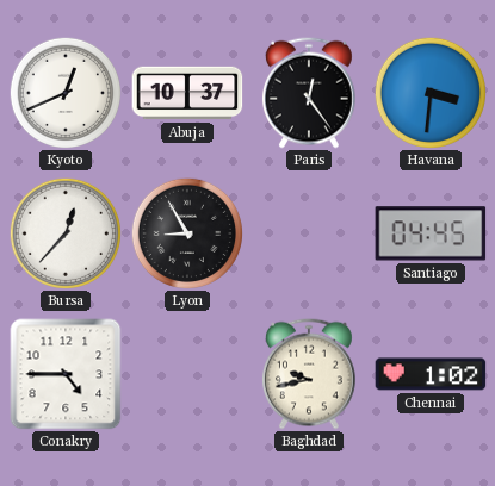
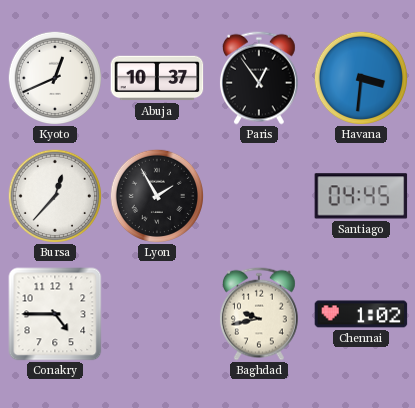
Paris: 12:24 -> 12:54 (259, 78)
Lyon: 8:55 -> 1:55 (156, 195)
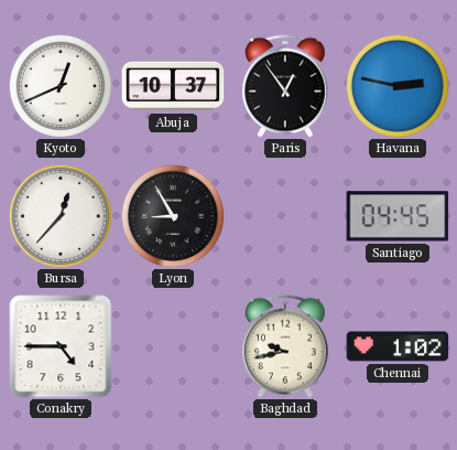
Havana: 3:31 -> 2:47 (396, 85)
Lyon: 1:55 -> 8:55 (172, 215)
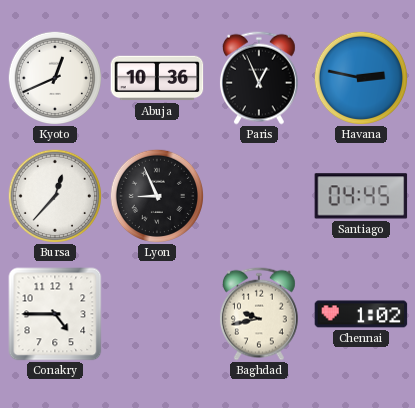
Abuja: 10:37 -> 10:36 (157, 78)
Paris: 12:54 -> 12:56 (259, 78)
Lyon: 8:55 -> 8:56 (156, 195)
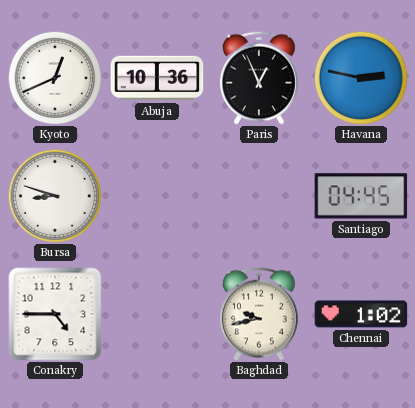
Bursa: 12:37 -> 8:48 (54, 195)
Lyon: 8:56 -> none (156, 195)
